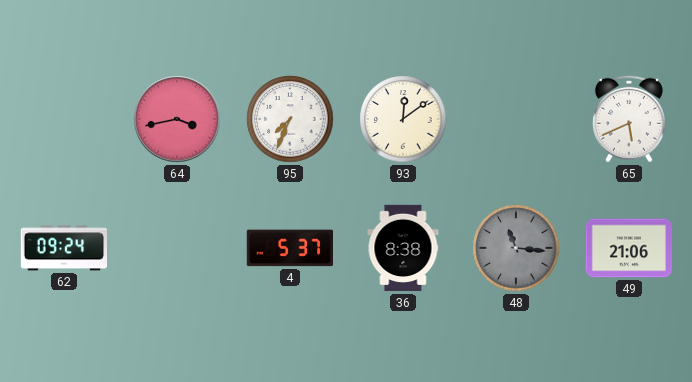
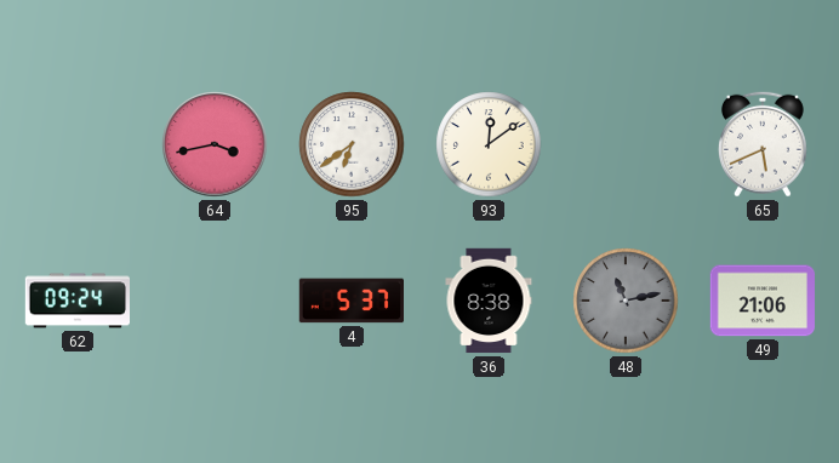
95: 7:34 -> 6:39 (352, 144)
48: 11:16 -> 11:13 (626, 301)
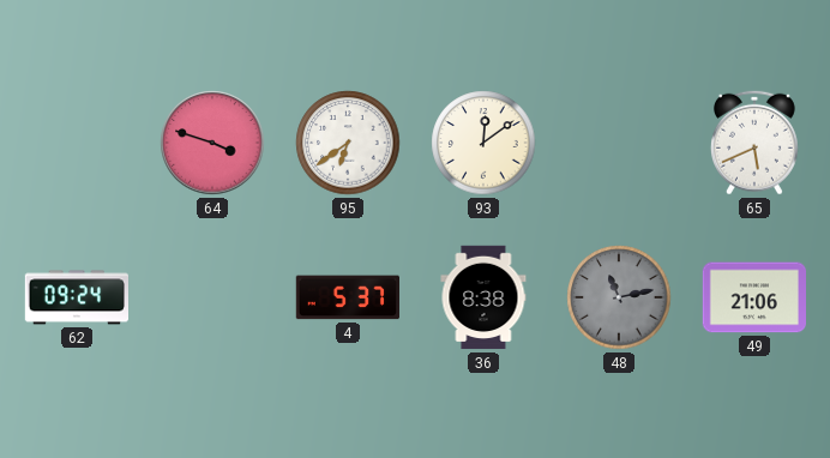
64: 3:43 -> 3:48 (212, 143)
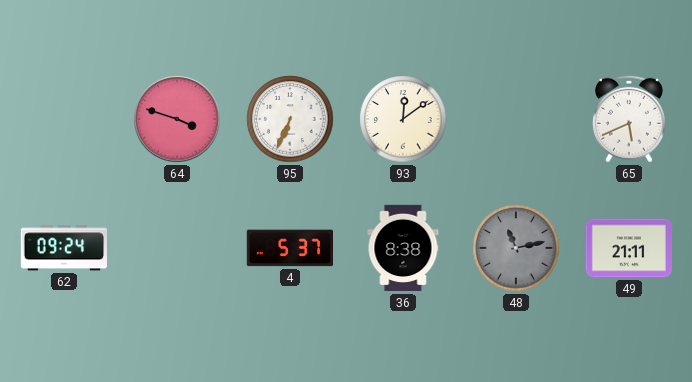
95: 6:39 -> 6:34 (290, 119)
49: 21:06 -> 21:11 (628, 248)
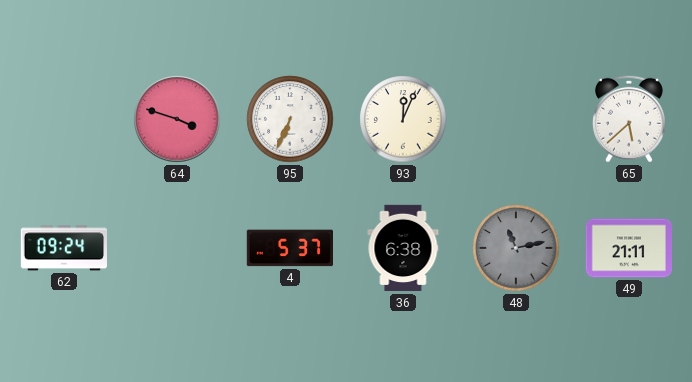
93: 12:09 -> 12:04 (403, 119)
65: 5:41 -> 5:38 (629, 119)
36: 8:38 -> 6:38 (403, 248)
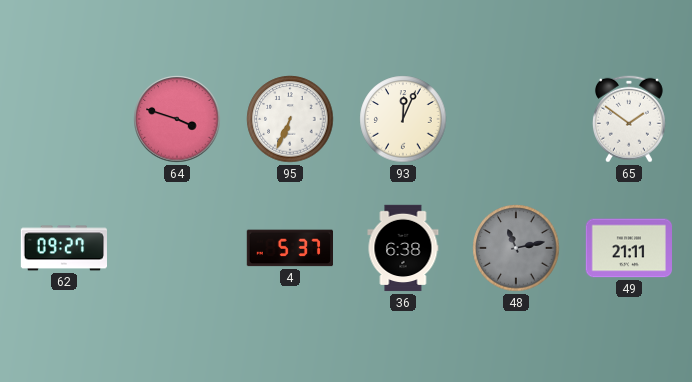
65: 5:38 -> 1:51 (629, 119)
62: 09:24 -> 09:27 (63, 248)
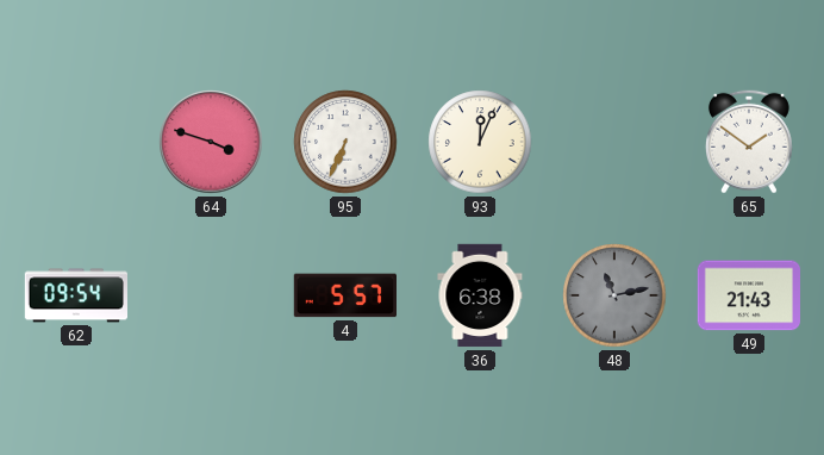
62: 09:27 -> 09:54 (75, 295)
4: 5:37 -> 5:57 (344, 295)
49: 21:11 -> 21:43 (748, 295)
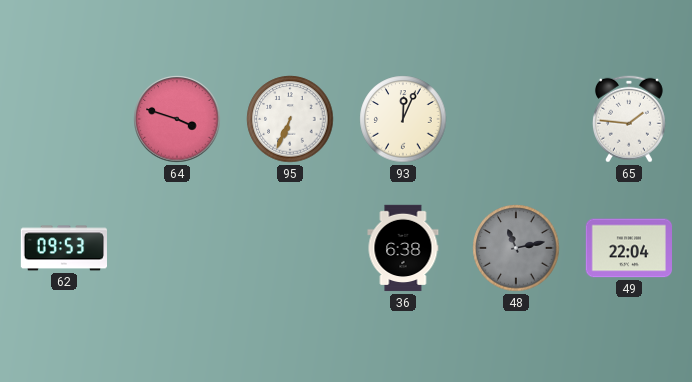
65: 1:51 -> 1:46 (629, 119)
62: 09:54 -> 09:53 (63, 248)
4: 5:57 -> none (344, 295)
49: 21:43 -> 22:04 (628, 248)
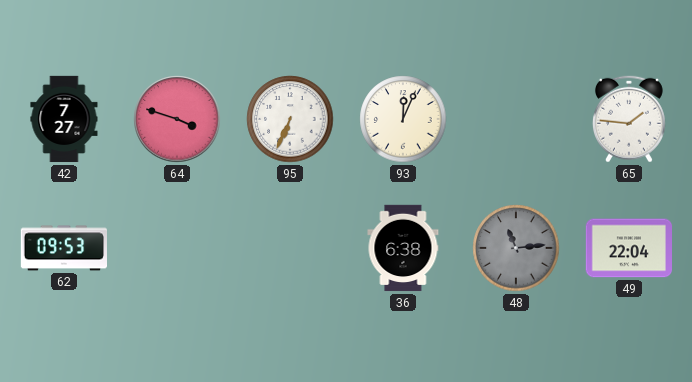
42: none -> 7:27 (64, 119)
48: 11:13 -> 11:14 (516, 248)
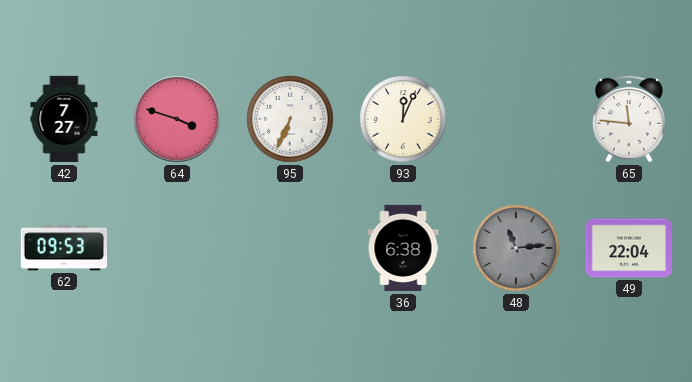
65: 1:46 -> 11:46 (629, 119)
